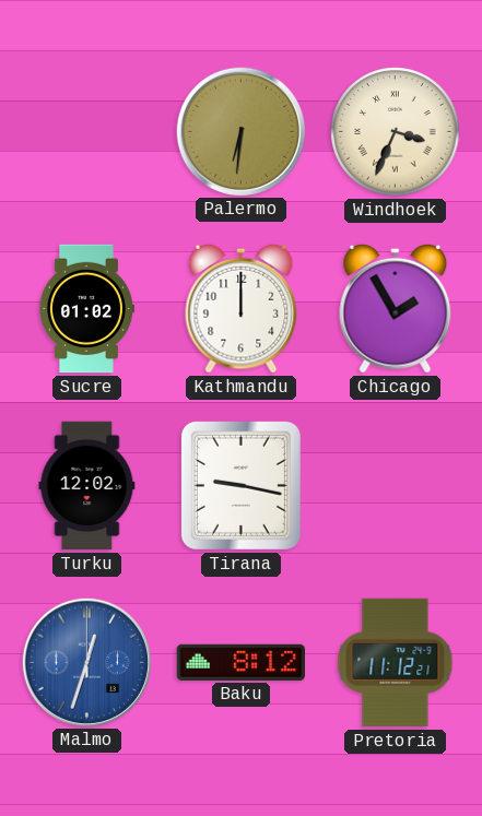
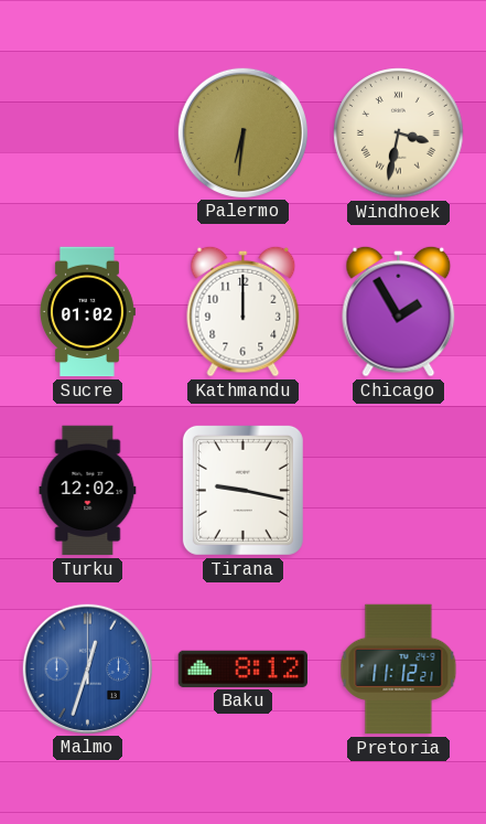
Windhoek: 3:34 -> 3:32 (399, 133)
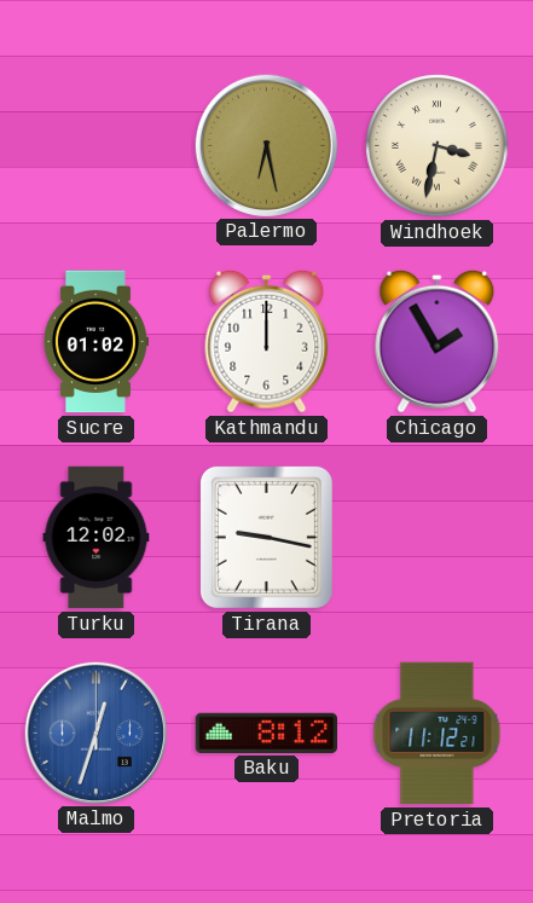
Palermo: 6:31 -> 6:28 (266, 145)
